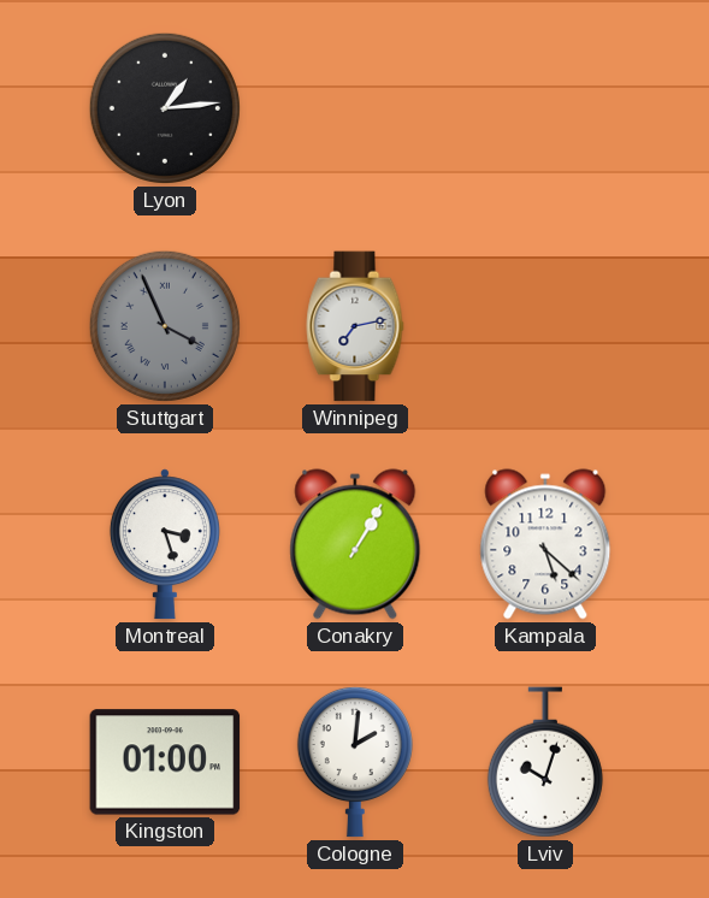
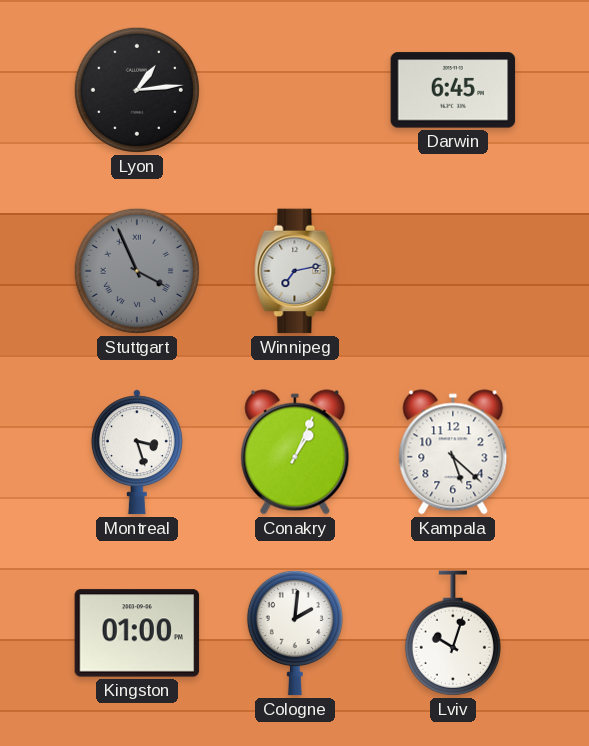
Darwin: none -> 6:45 (453, 90)
Conakry: 1:05 -> 1:04 (295, 452)
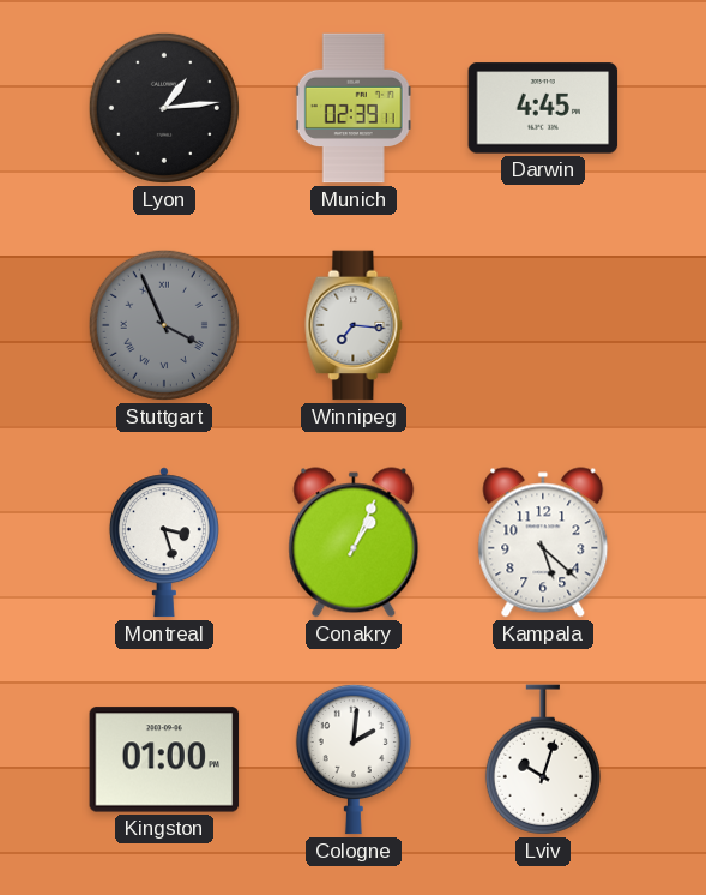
Munich: none -> 02:39 (354, 108)
Darwin: 6:45 -> 4:45 (543, 108)
Winnipeg: 7:13 -> 7:16 (354, 325)
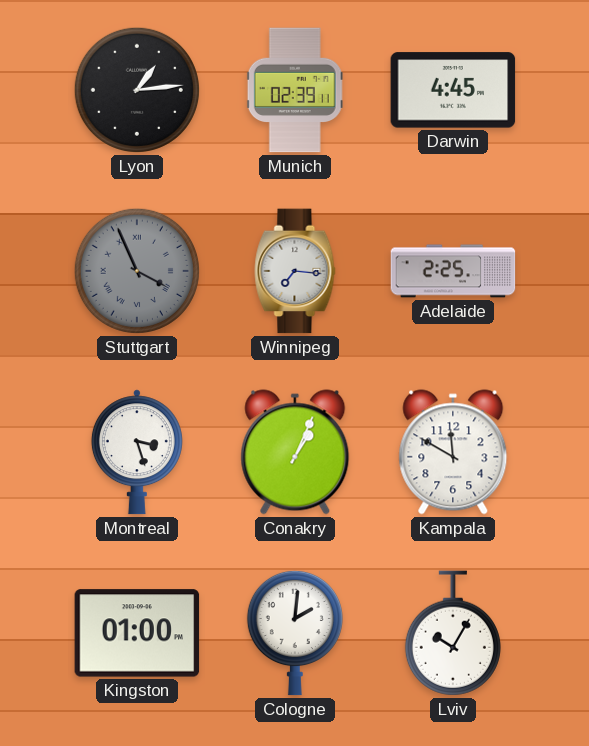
Adelaide: none -> 2:25 (453, 271)
Kampala: 5:22 -> 11:50 (453, 452)
Lviv: 10:03 -> 10:05 (453, 633)
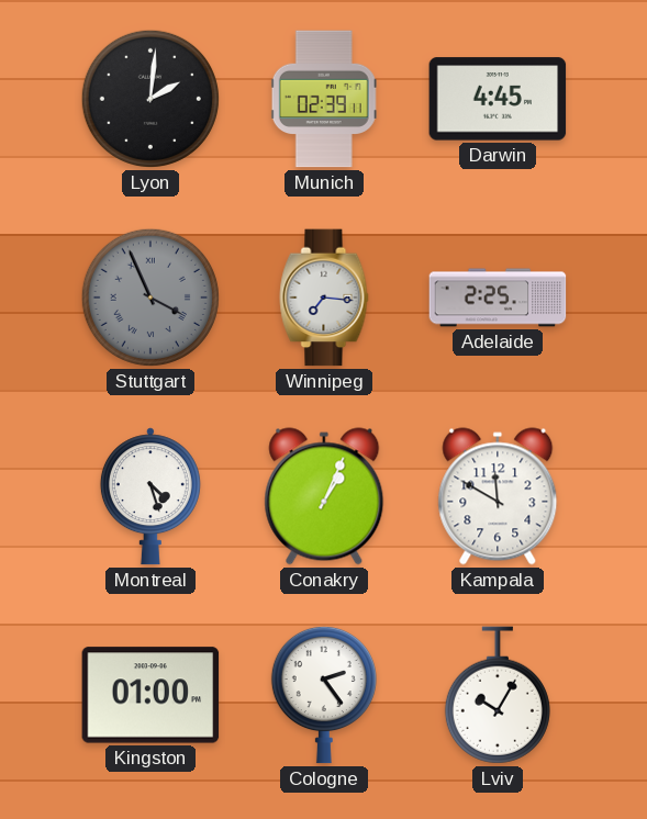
Lyon: 1:14 -> 2:01 (150, 99)
Montreal: 3:27 -> 4:27 (150, 496)
Cologne: 2:01 -> 2:24 (324, 695)
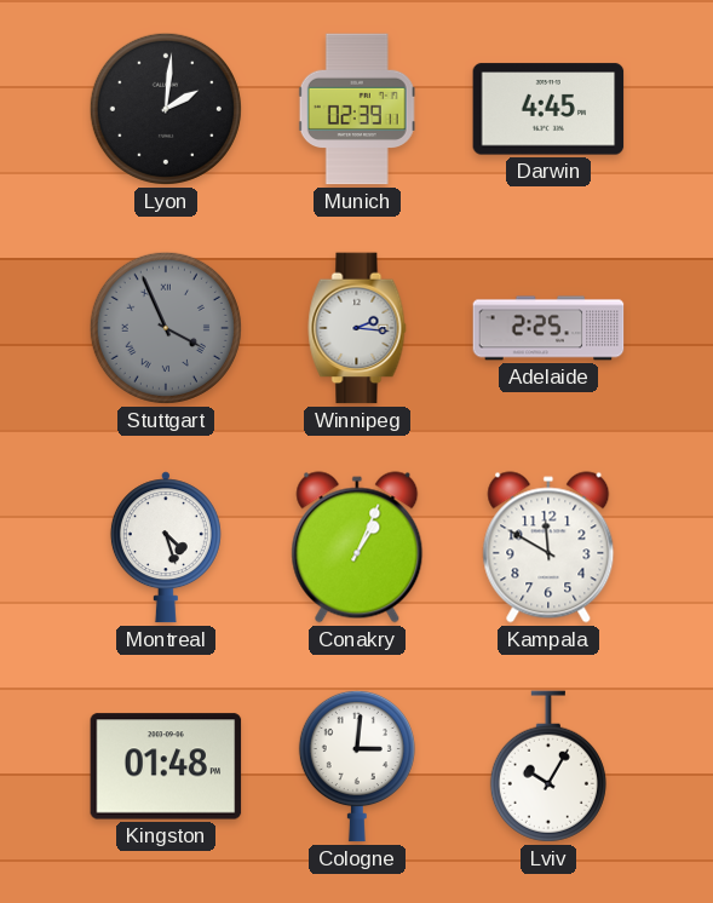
Winnipeg: 7:16 -> 2:16 (357, 328)
Kingston: 01:00 -> 01:48 (166, 766)
Cologne: 2:24 -> 3:01 (357, 766)
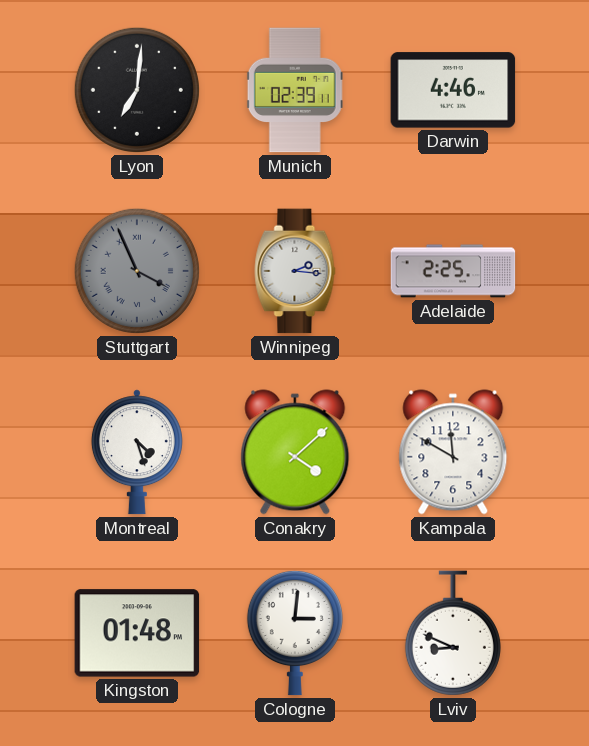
Lyon: 2:01 -> 7:01 (137, 90)
Darwin: 4:45 -> 4:46 (453, 90)
Conakry: 1:04 -> 4:08 (295, 452)
Lviv: 10:05 -> 8:49 (453, 633)
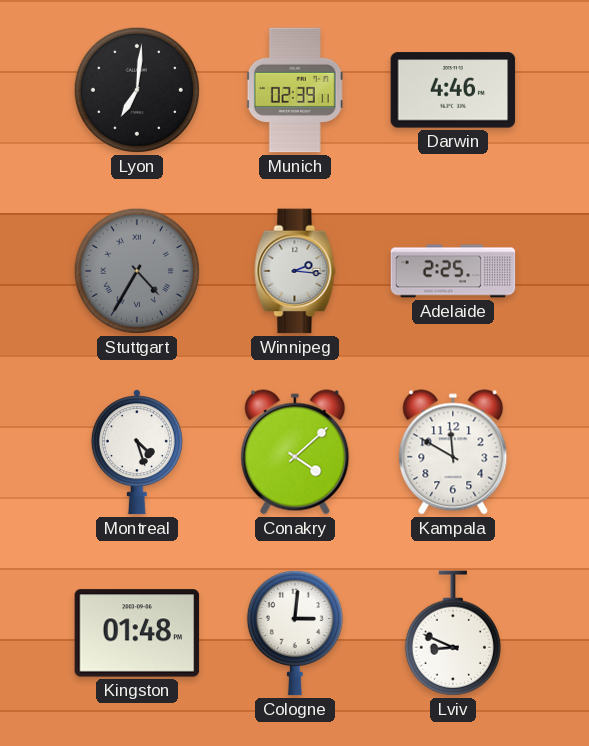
Stuttgart: 3:56 -> 4:35 (137, 271)
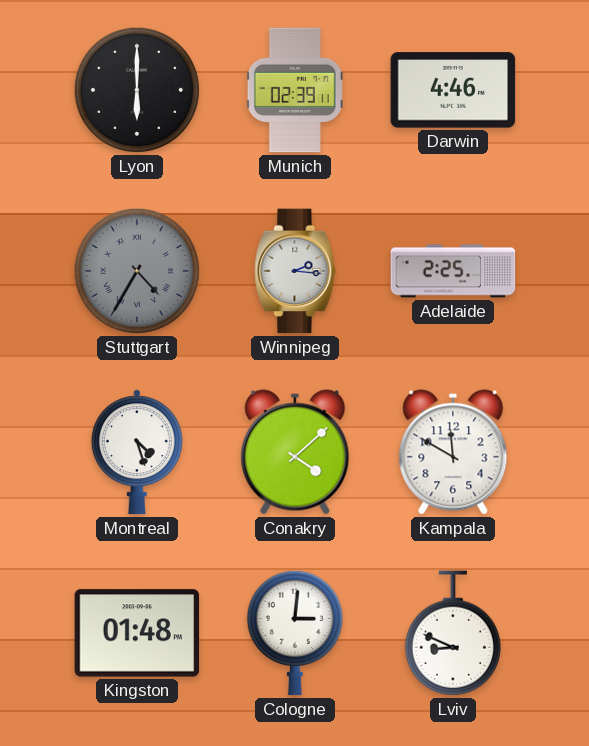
Lyon: 7:01 -> 6:00 (137, 90)
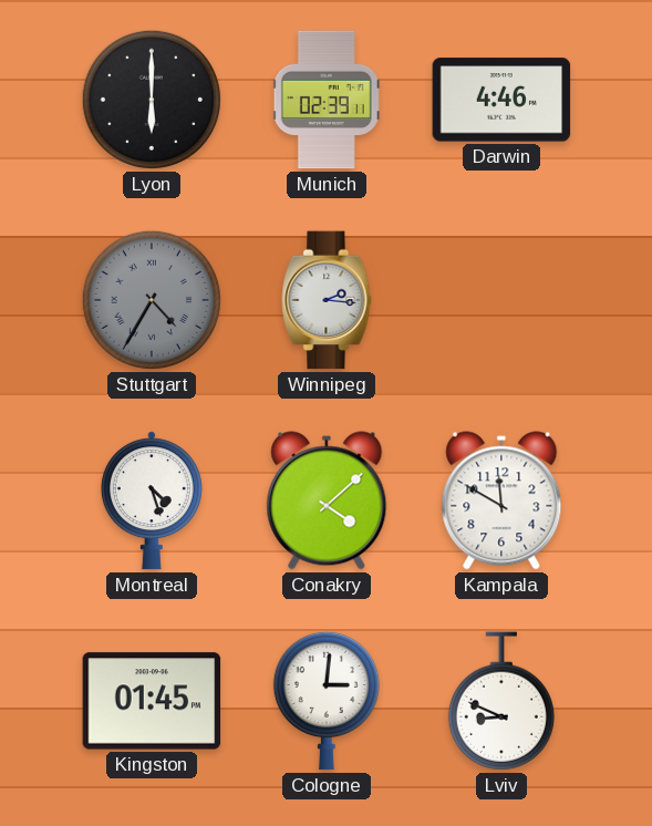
Adelaide: 2:25 -> none (453, 271)
Kingston: 01:48 -> 01:45 (152, 701)
